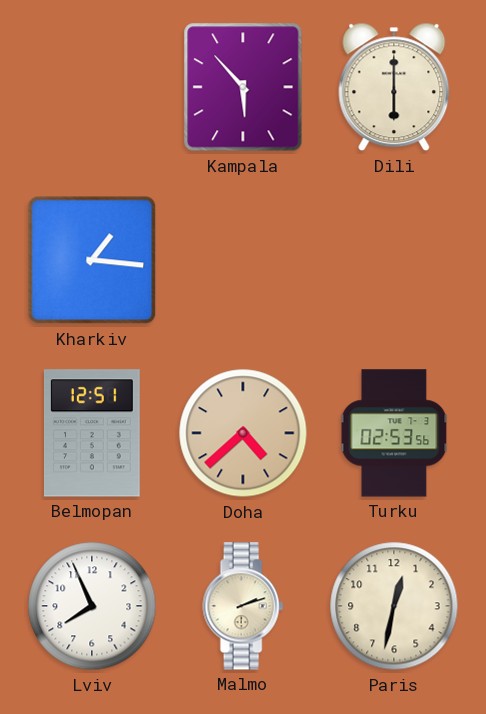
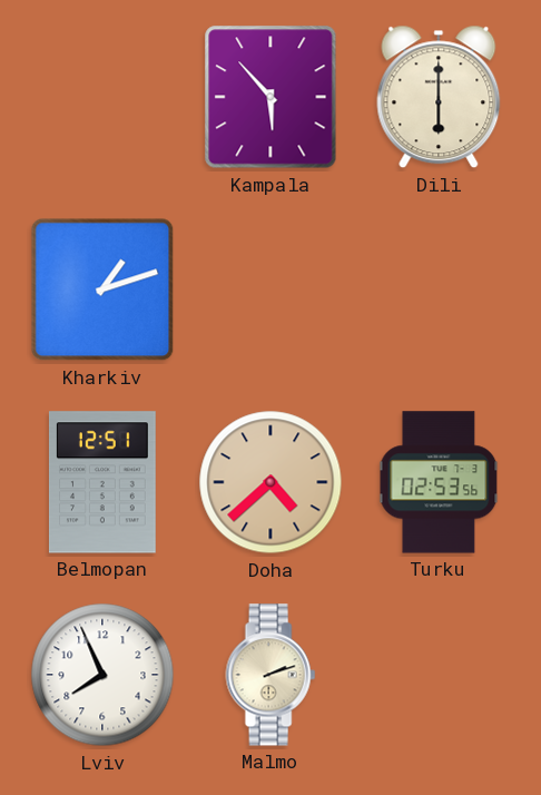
Kharkiv: 1:16 -> 1:12 (102, 289)
Paris: 12:32 -> none (394, 606)
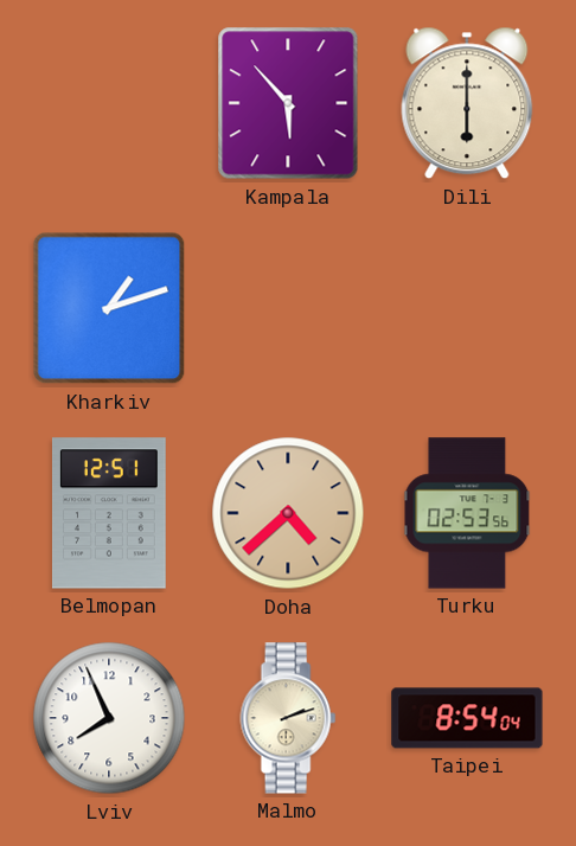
Taipei: none -> 8:54 (467, 718)
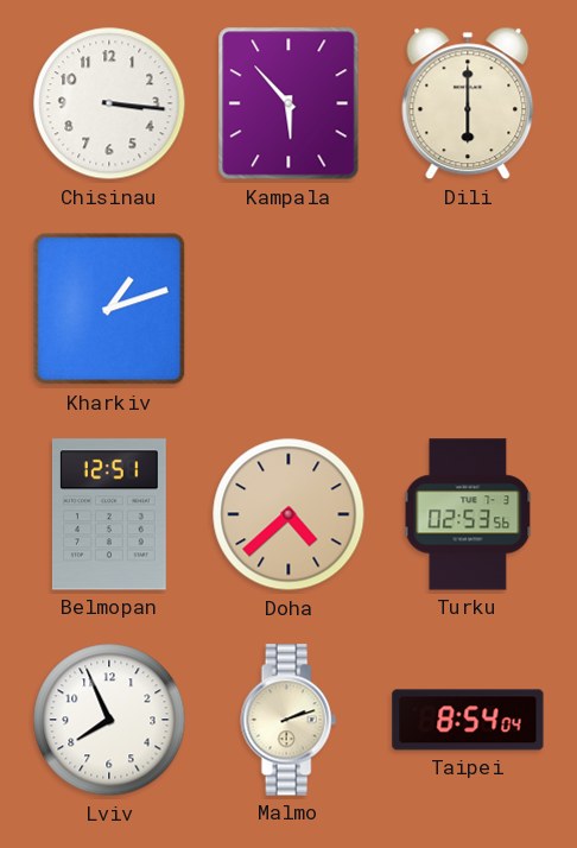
Chisinau: none -> 3:16 (109, 103)
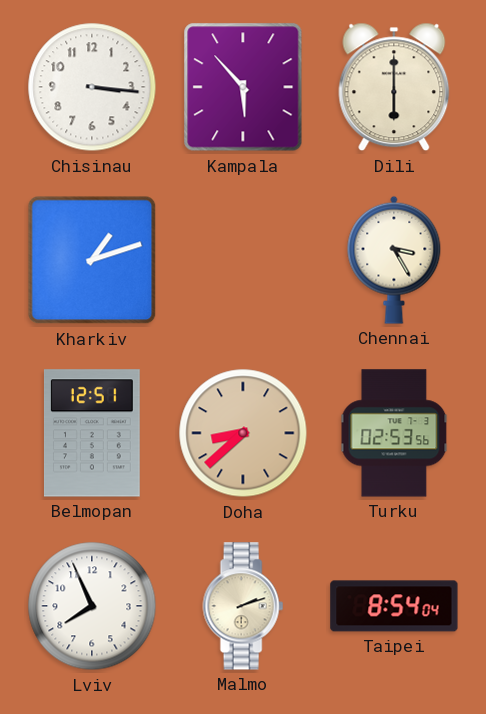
Chennai: none -> 3:25 (394, 260)
Doha: 4:38 -> 8:38 (243, 433)
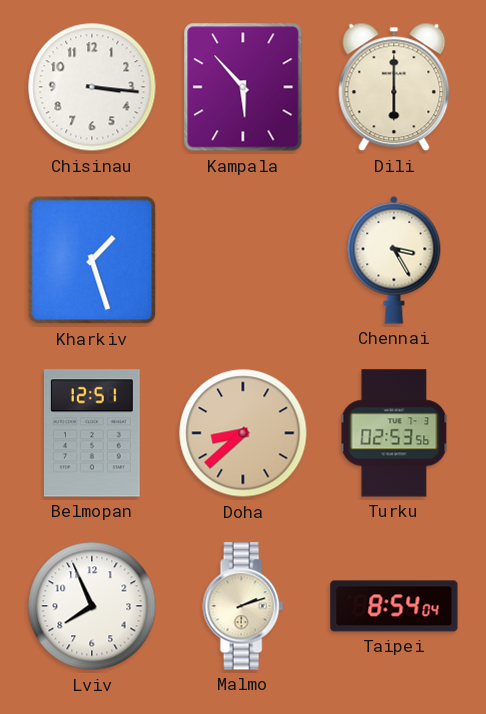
Kharkiv: 1:12 -> 1:27 (92, 260)
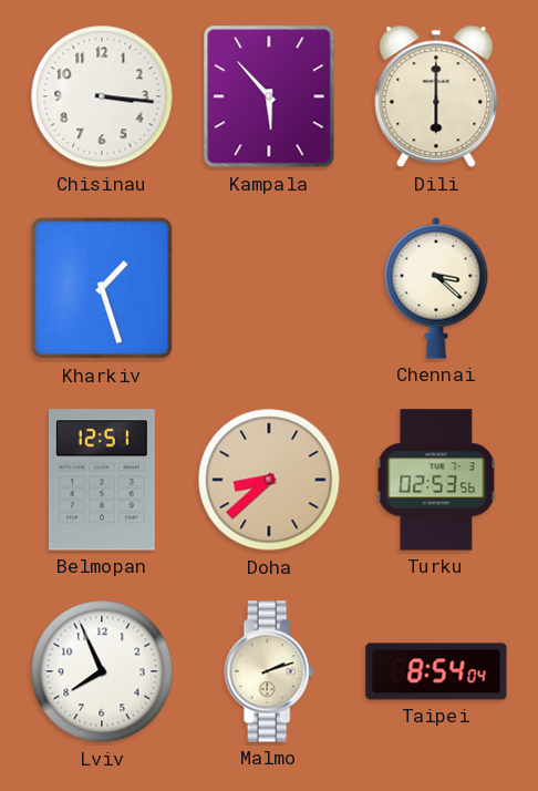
Chennai: 3:25 -> 3:22 (436, 288)
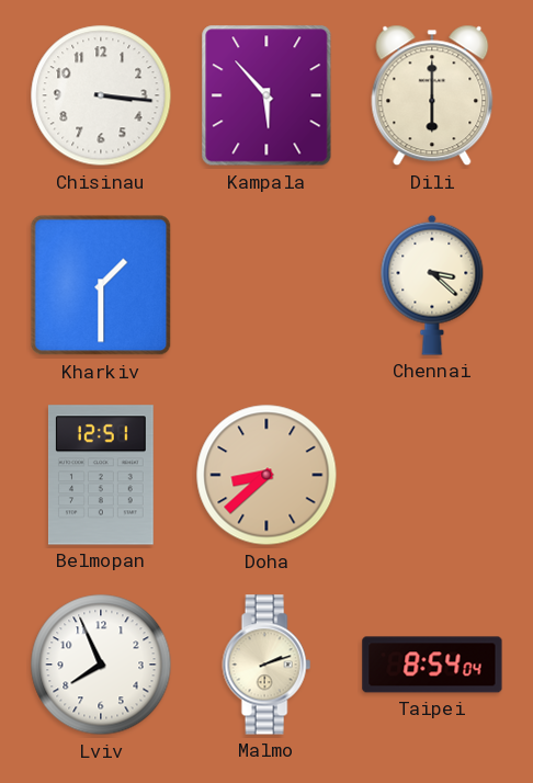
Kharkiv: 1:27 -> 1:30 (101, 285)
Turku: 02:53 -> none (436, 480)
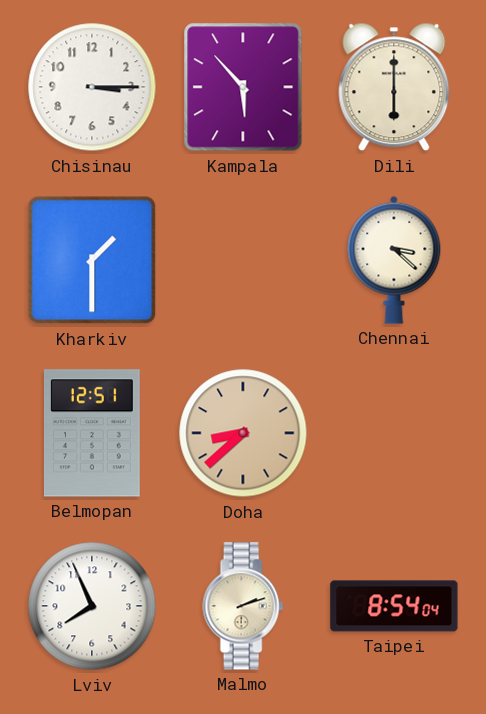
Chisinau: 3:16 -> 3:15 (92, 87)
